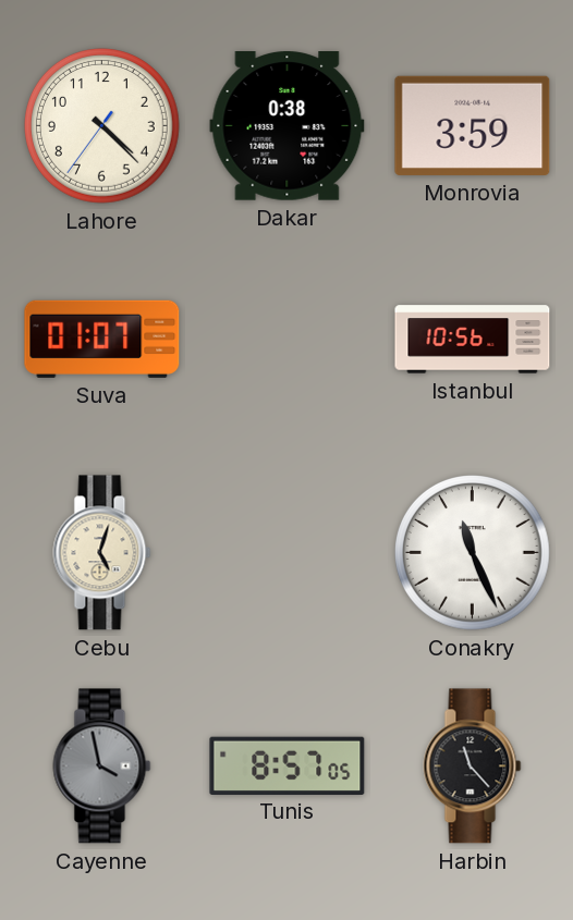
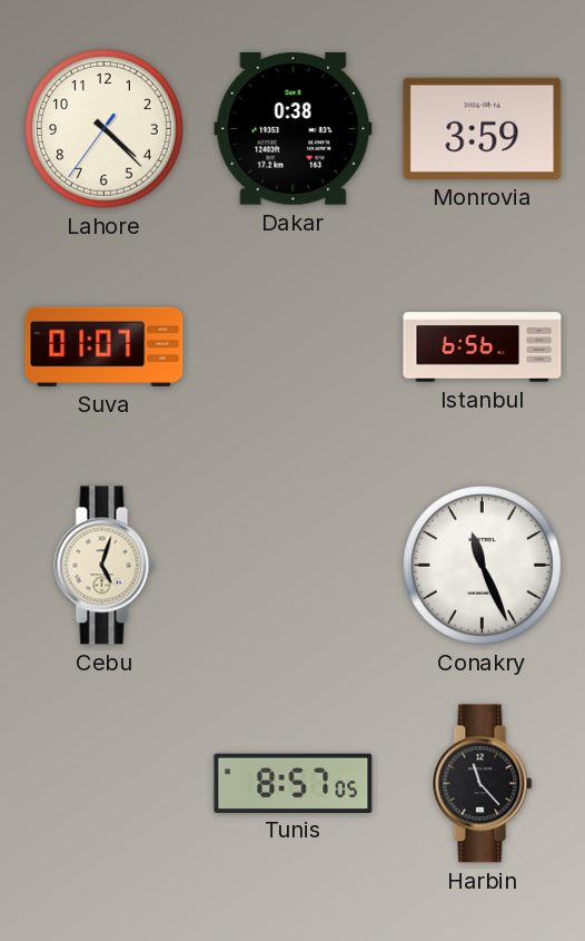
Istanbul: 10:56 -> 6:56 (483, 347)
Cayenne: 3:58 -> none (102, 766)
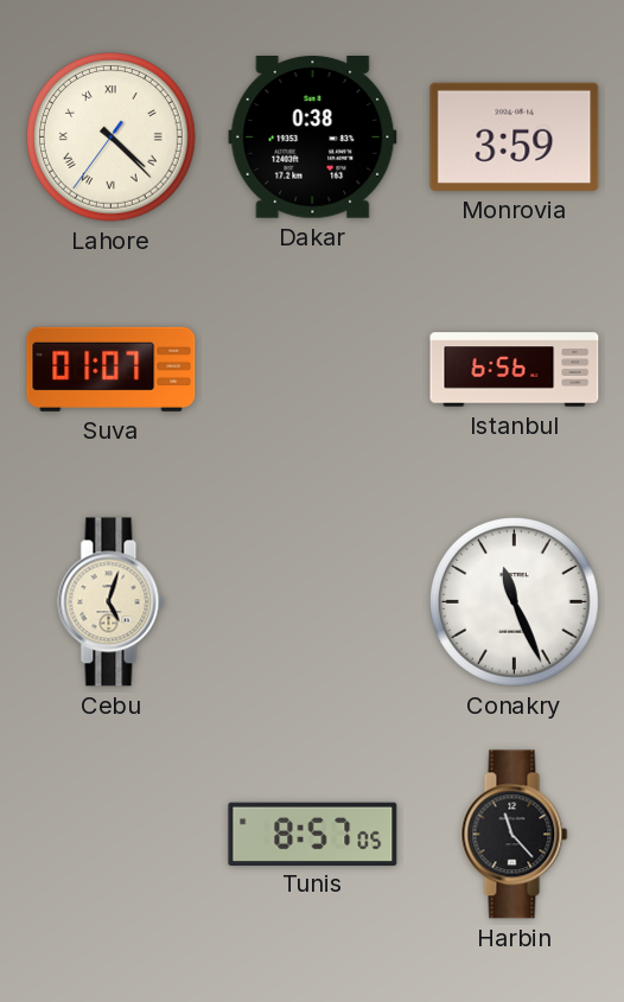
Lahore numerals: Arabic -> Roman (112, 138)
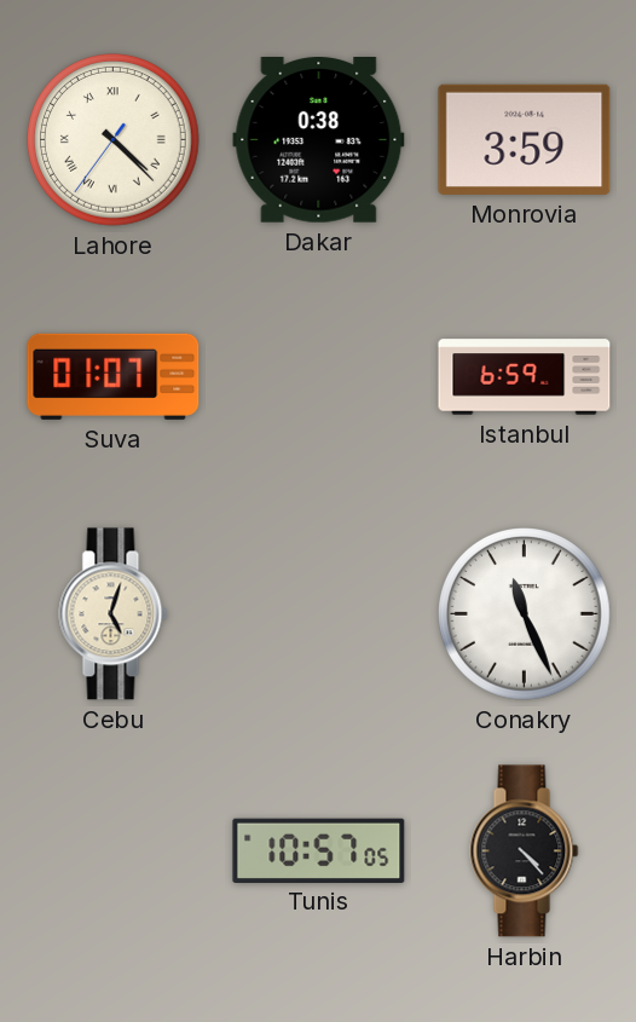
Istanbul: 6:56 -> 6:59 (525, 377)
Tunis: 8:57 -> 10:57 (319, 850)
Harbin: 11:23 -> 4:23 (525, 851)
